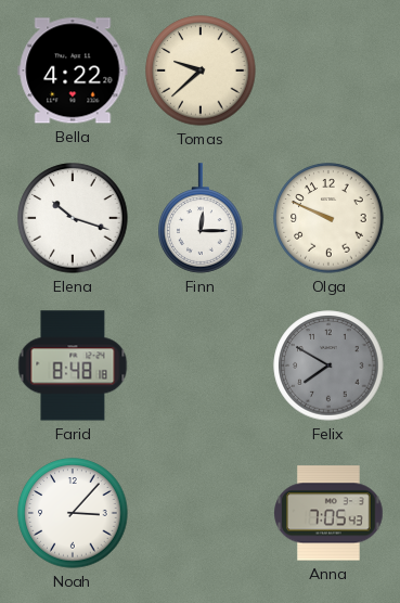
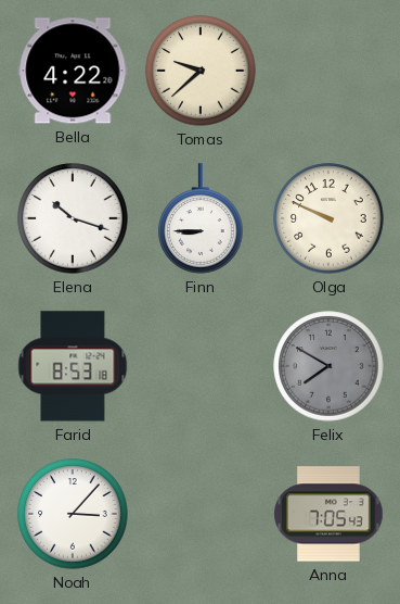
Finn: 12:15 -> 8:45 (201, 218)
Farid: 8:48 -> 8:53 (73, 366)
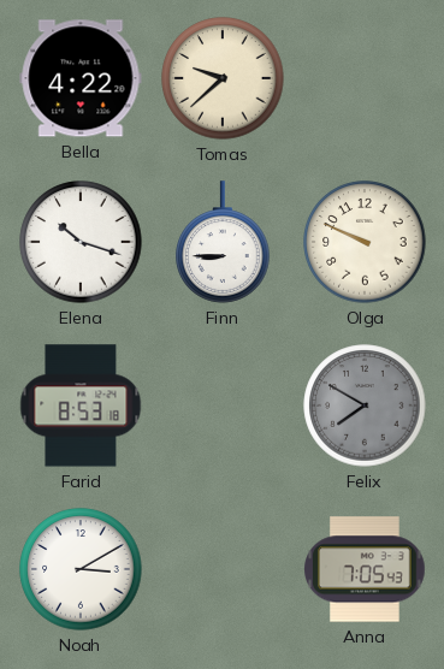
Noah: 3:07 -> 3:10 (81, 569)
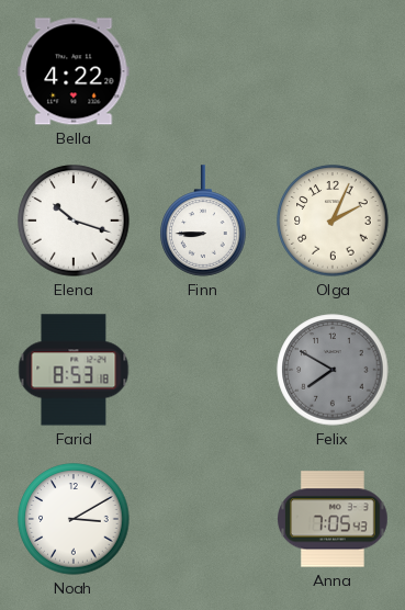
Tomas: 9:38 -> none (223, 78)
Olga: 9:49 -> 2:04 (333, 221)
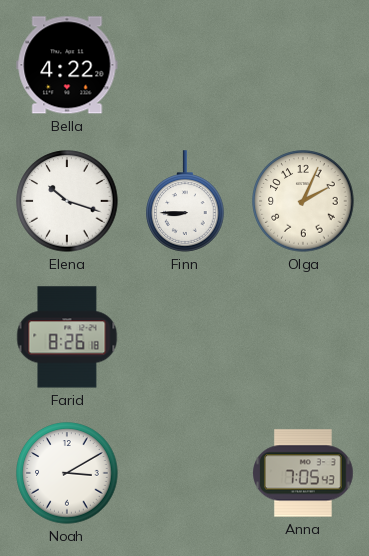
Farid: 8:53 -> 8:26 (67, 337)
Felix: 7:50 -> none (333, 370)
